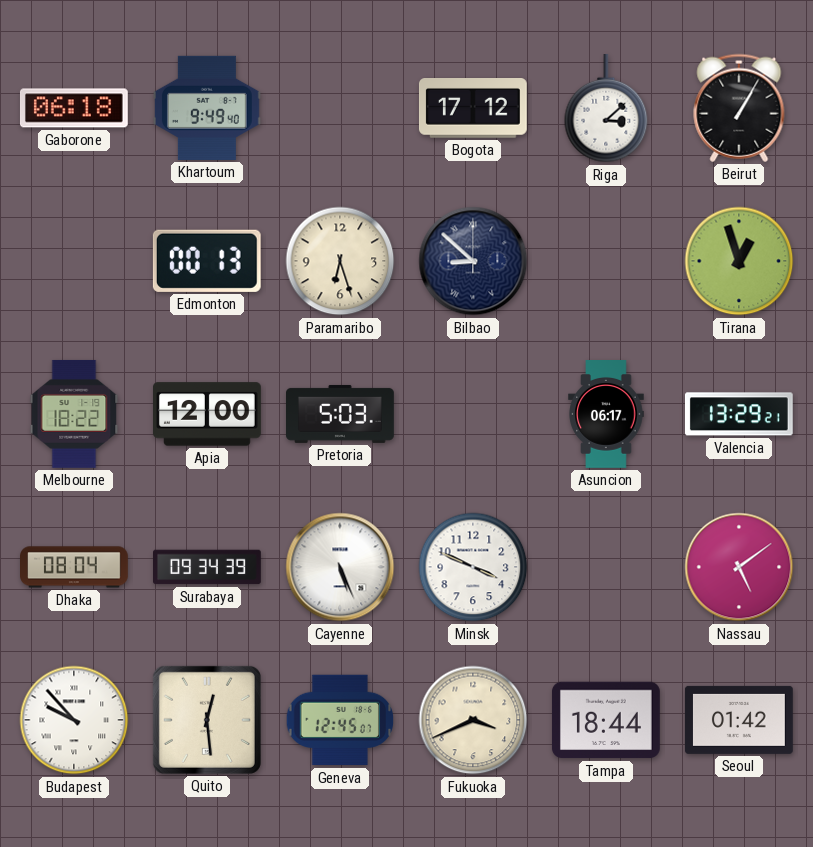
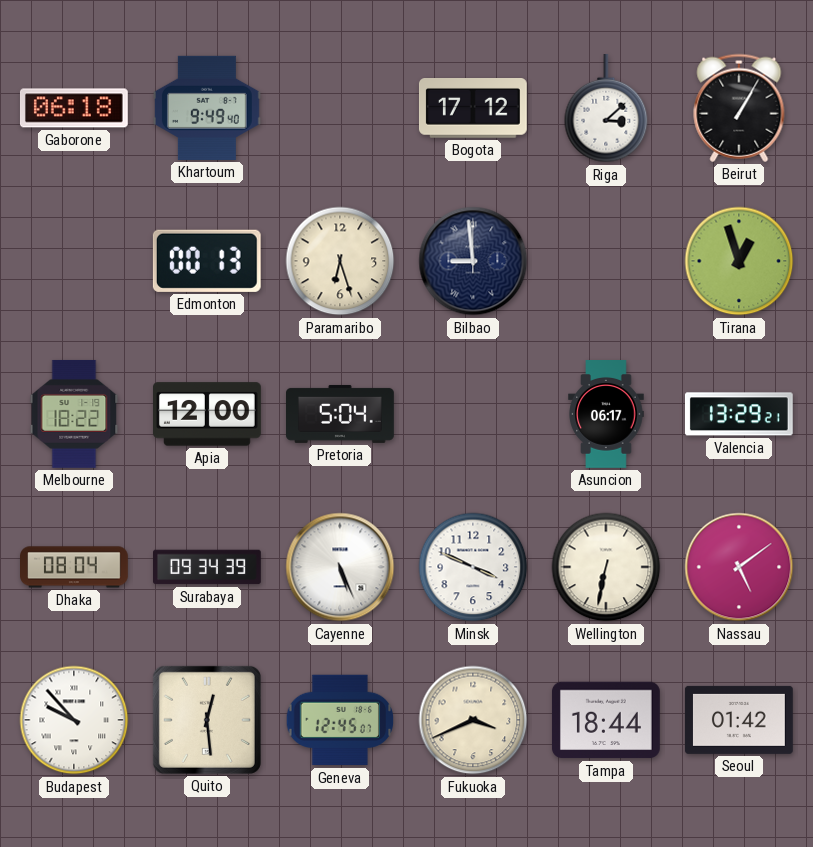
Bilbao: 8:52 -> 8:59 (473, 261)
Pretoria: 5:03 -> 5:04 (341, 414)
Wellington: none -> 6:32 (606, 567)
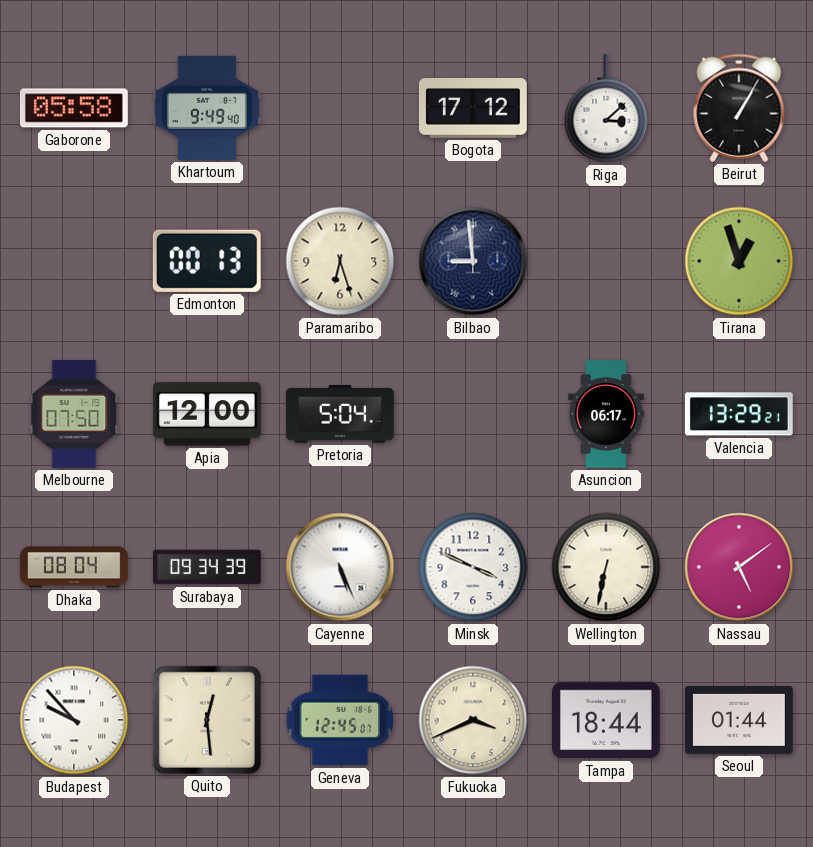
Gaborone: 06:18 -> 05:58 (74, 108)
Melbourne: 18:22 -> 07:50 (74, 414)
Seoul: 01:42 -> 01:44 (739, 720)
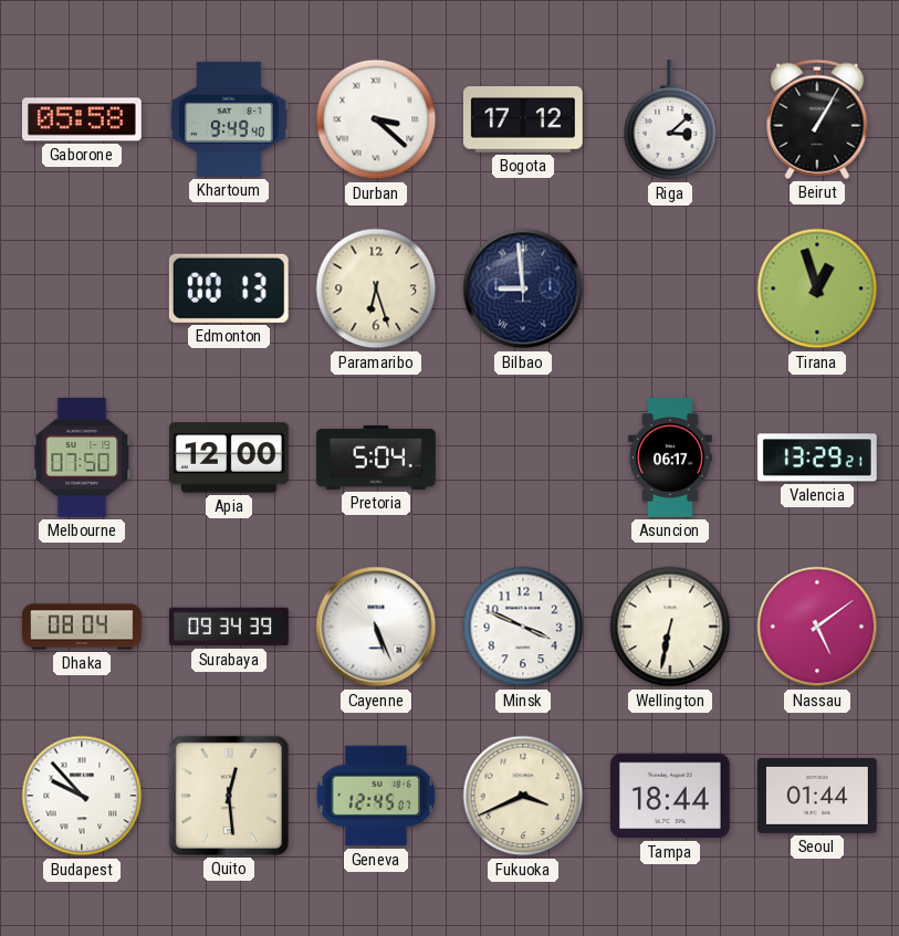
Durban: none -> 3:22 (376, 119)
